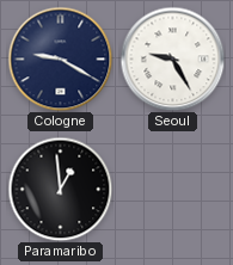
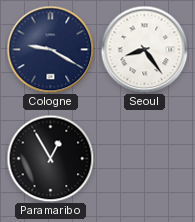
Seoul: 9:25 -> 8:24 (144, 49)
Paramaribo: 12:59 -> 12:55 (50, 158)
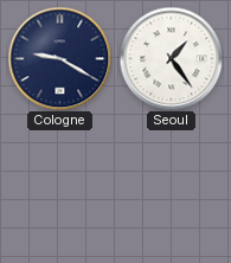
Seoul: 8:24 -> 1:24 (171, 58)
Paramaribo: 12:55 -> none (50, 158)
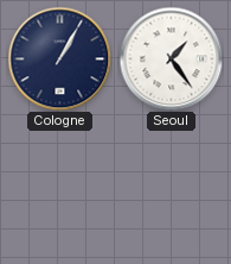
Cologne: 9:20 -> 1:05 (59, 58)
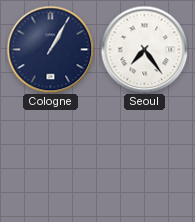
Seoul: 1:24 -> 7:24 (144, 49)
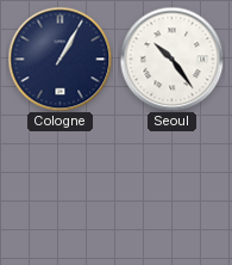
Seoul: 7:24 -> 10:24 (171, 58)
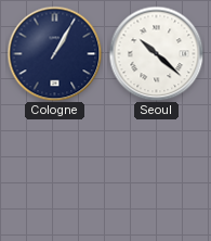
Seoul: 10:24 -> 10:22 (156, 53)
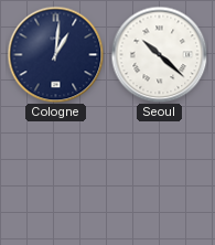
Cologne: 1:05 -> 1:01 (55, 54)
